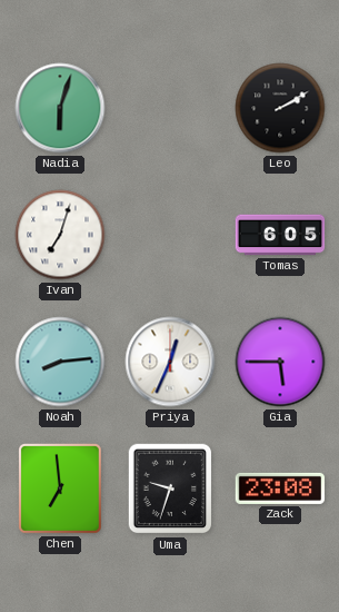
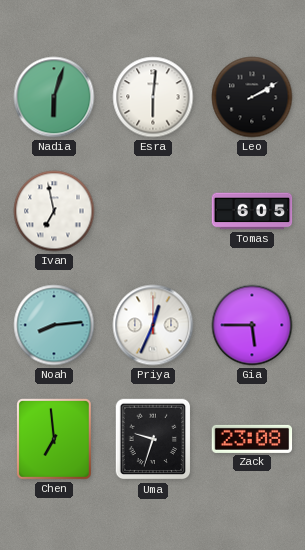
Esra: none -> 6:01 (153, 97)
Ivan: 7:03 -> 6:58 (54, 211)
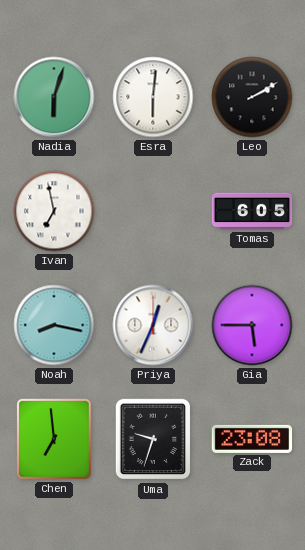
Noah: 8:14 -> 8:17 (54, 325)
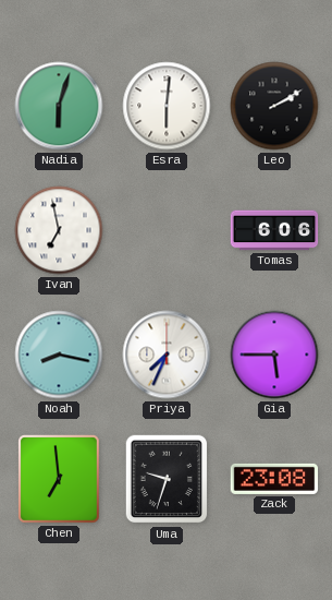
Tomas: 6:05 -> 6:06 (274, 230)
Priya: 12:34 -> 7:34 (167, 355)
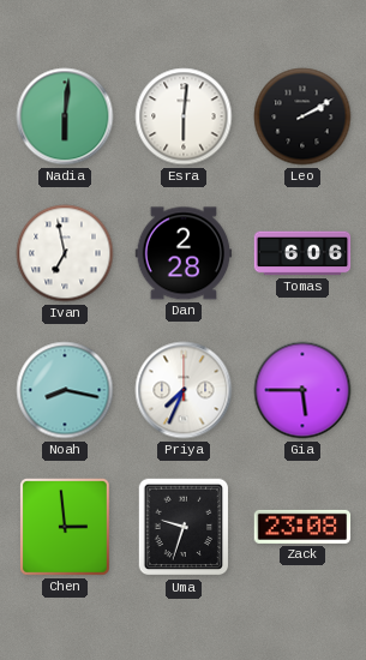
Nadia: 6:03 -> 6:01 (65, 116)
Dan: none -> 2:28 (184, 253)
Chen: 6:59 -> 2:59 (66, 528)
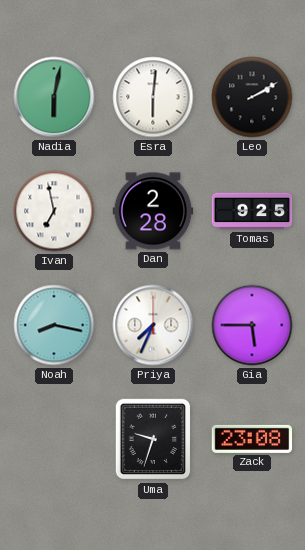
Nadia: 6:01 -> 6:02 (54, 97)
Tomas: 6:06 -> 9:25 (252, 211)
Chen: 2:59 -> none (66, 528)
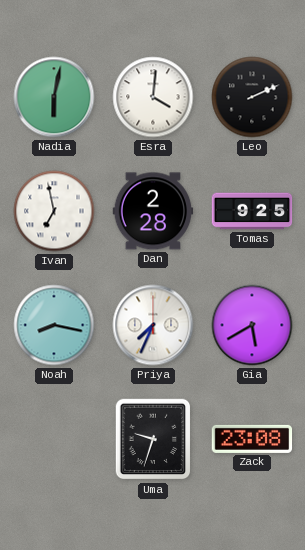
Esra: 6:01 -> 4:01 (153, 97)
Leo: 2:10 -> 2:11 (252, 97)
Gia: 5:45 -> 5:40 (252, 325)
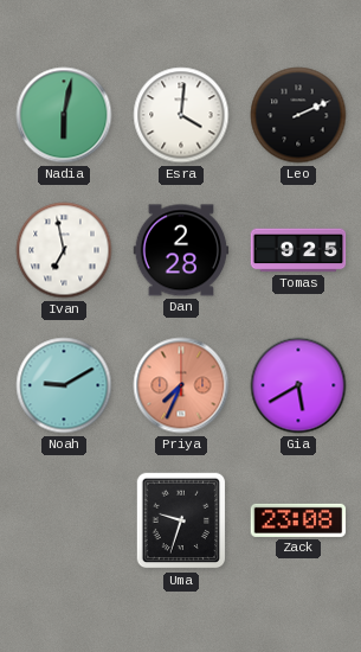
Noah: 8:17 -> 9:10 (64, 385)
Priya dial: white -> salmon (181, 385)
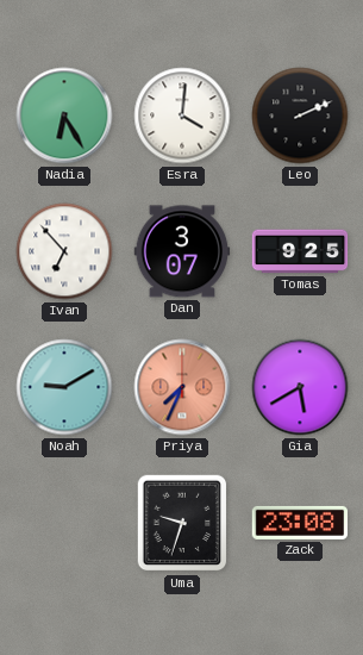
Nadia: 6:02 -> 6:25 (64, 116)
Ivan: 6:58 -> 6:53 (64, 251)
Dan: 2:28 -> 3:07 (182, 251)
